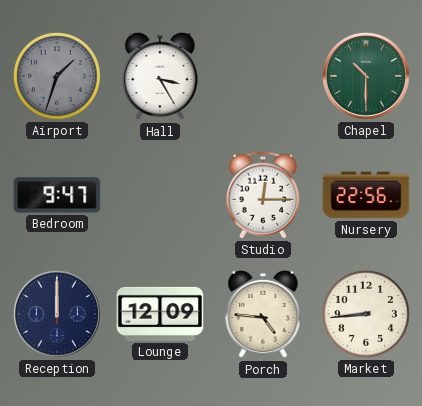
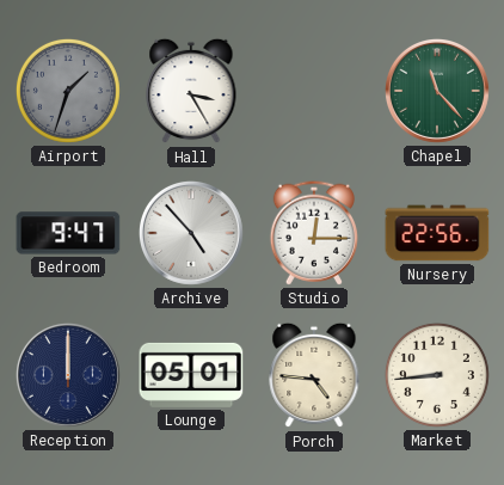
Chapel: 10:30 -> 11:23 (437, 91)
Archive: none -> 4:53 (191, 233)
Lounge: 12:09 -> 05:01 (191, 375)
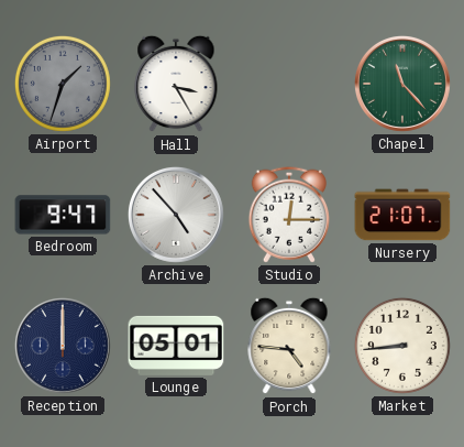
Nursery: 22:56 -> 21:07 (402, 215)
